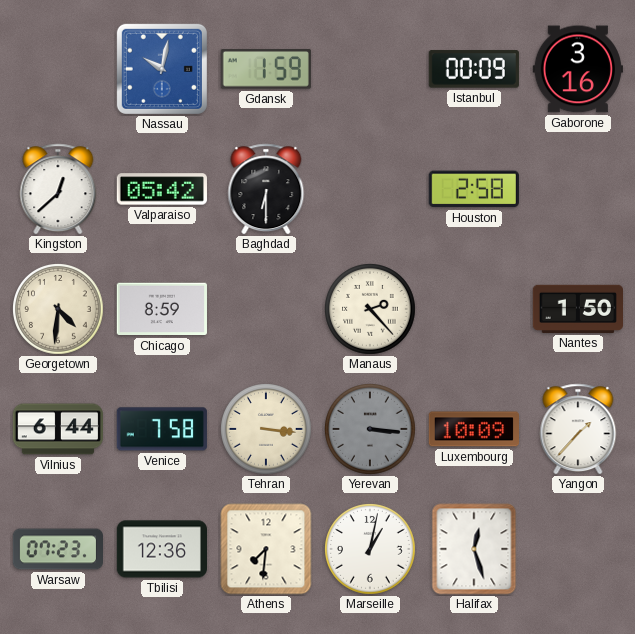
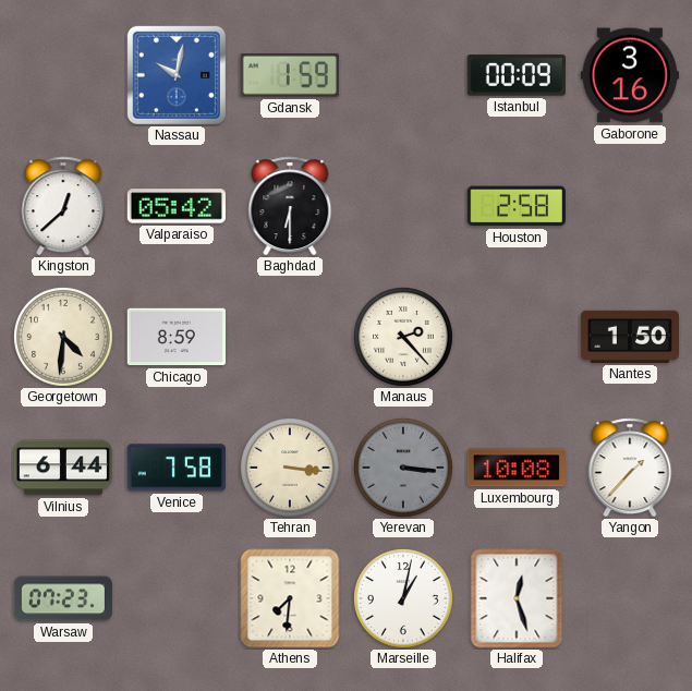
Luxembourg: 10:09 -> 10:08 (517, 468)
Tbilisi: 12:36 -> none (161, 549)
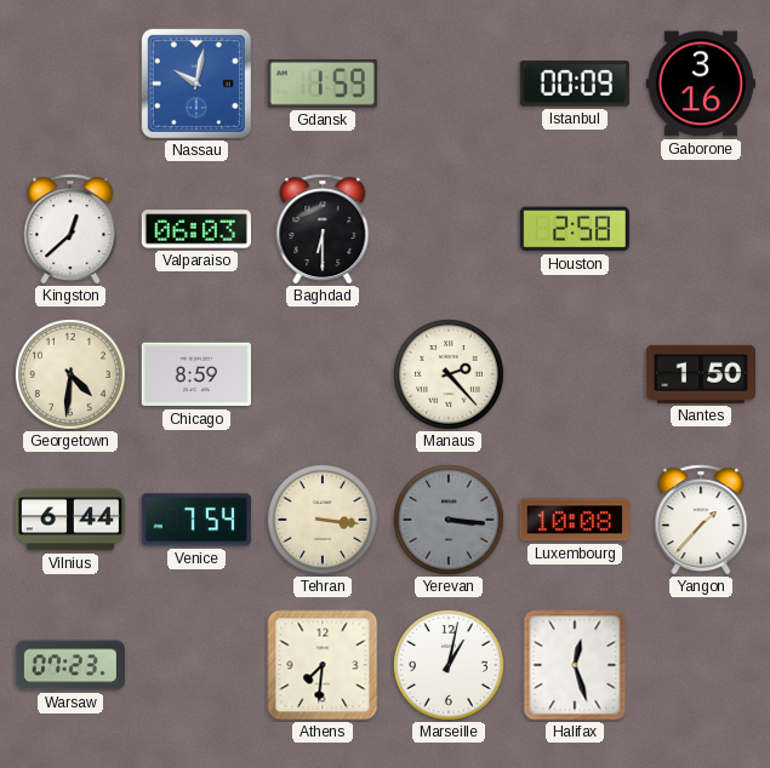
Valparaiso: 05:42 -> 06:03 (196, 229)
Venice: 7:58 -> 7:54 (196, 520)
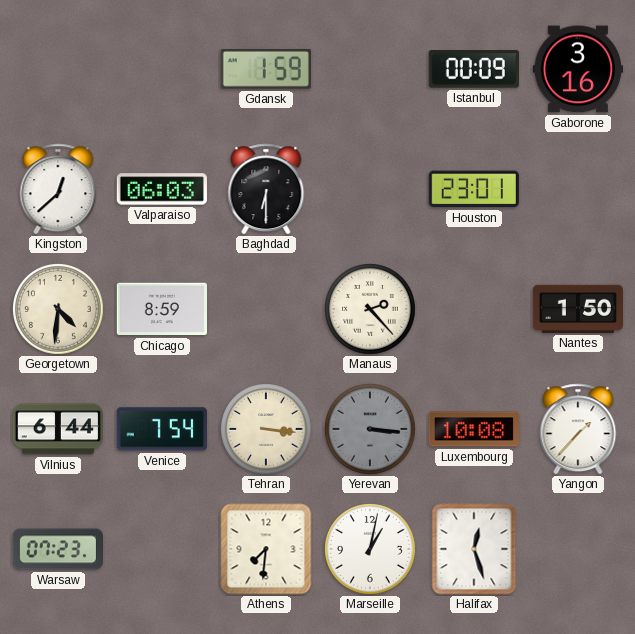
Nassau: 10:02 -> none (196, 84)
Houston: 2:58 -> 23:01 (474, 189)
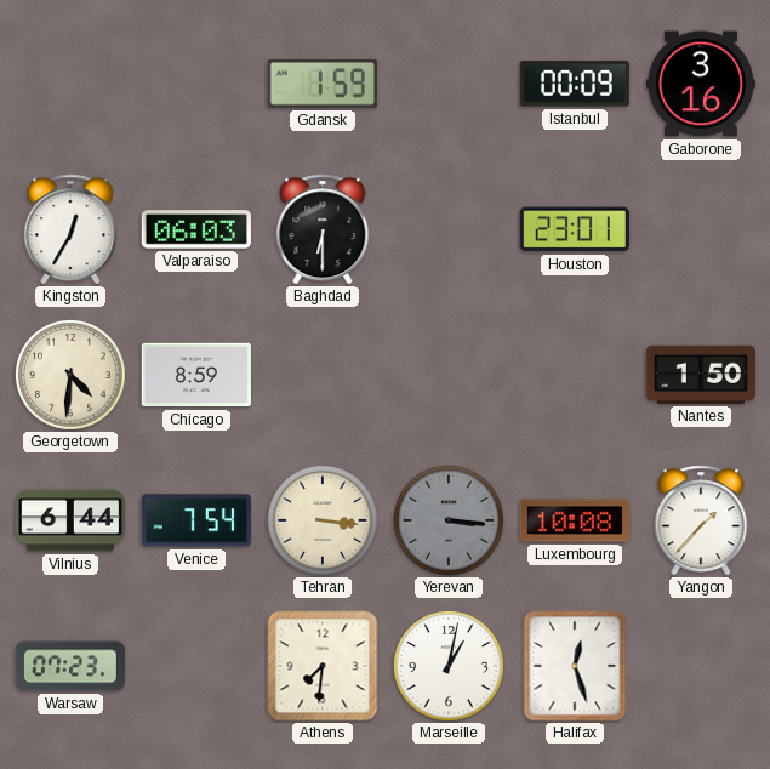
Kingston: 12:38 -> 12:35 (70, 229)
Manaus: 2:23 -> none (371, 310)
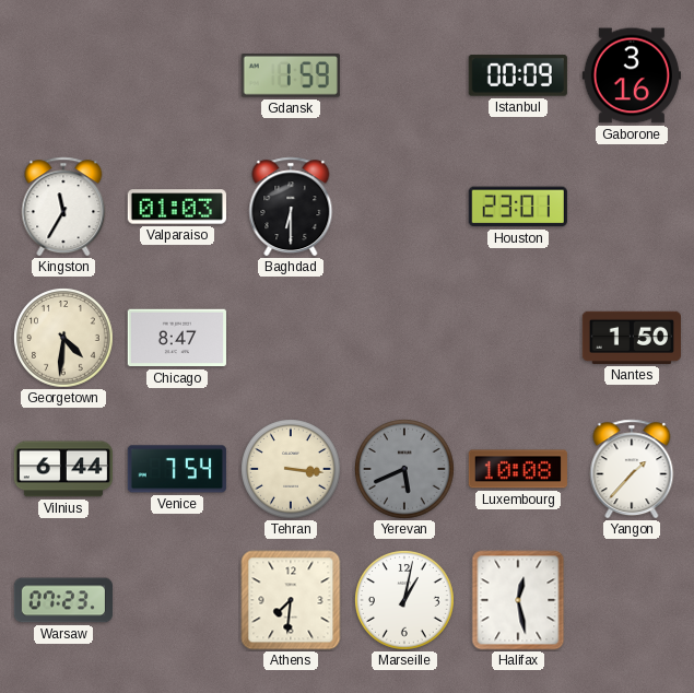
Kingston: 12:35 -> 11:35 (63, 207)
Valparaiso: 06:03 -> 01:03 (177, 207)
Chicago: 8:59 -> 8:47 (177, 338)
Yerevan: 3:16 -> 5:41 (405, 470)
Halifax: 12:27 -> 12:28 (518, 600)
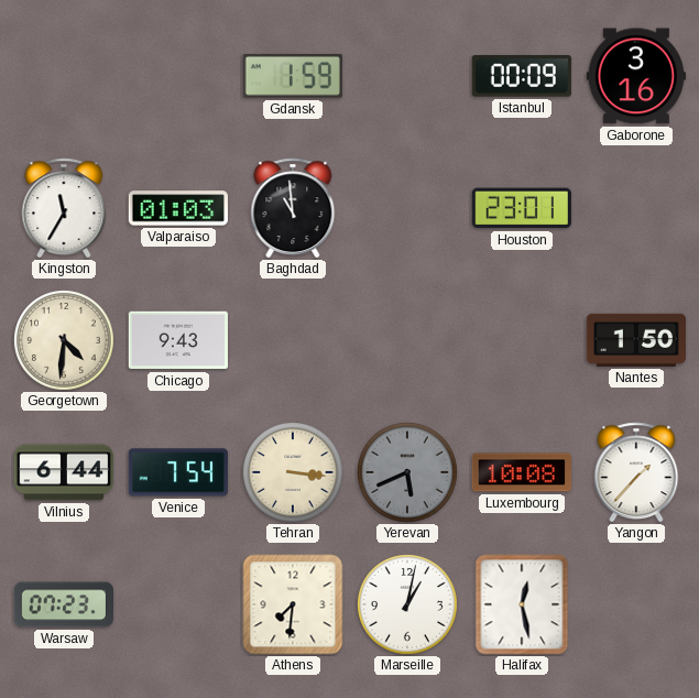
Baghdad: 6:30 -> 10:59 (293, 208)
Chicago: 8:47 -> 9:43 (178, 340)
